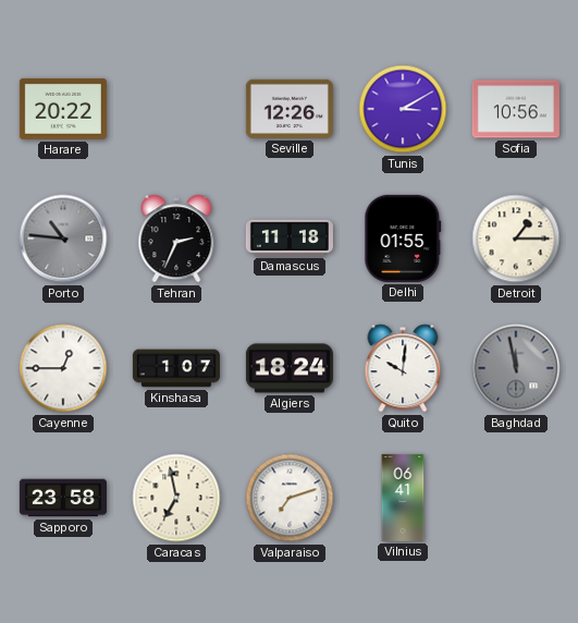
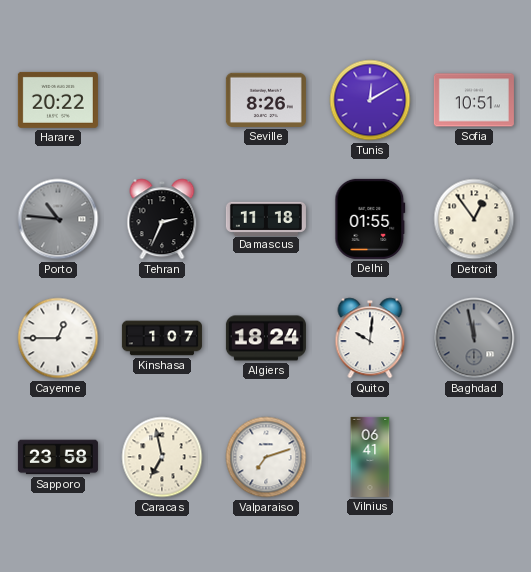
Seville: 12:26 -> 8:26 (266, 100)
Tunis: 3:10 -> 12:10 (370, 100)
Sofia: 10:56 -> 10:51 (474, 100)
Detroit: 1:15 -> 12:54 (474, 219)
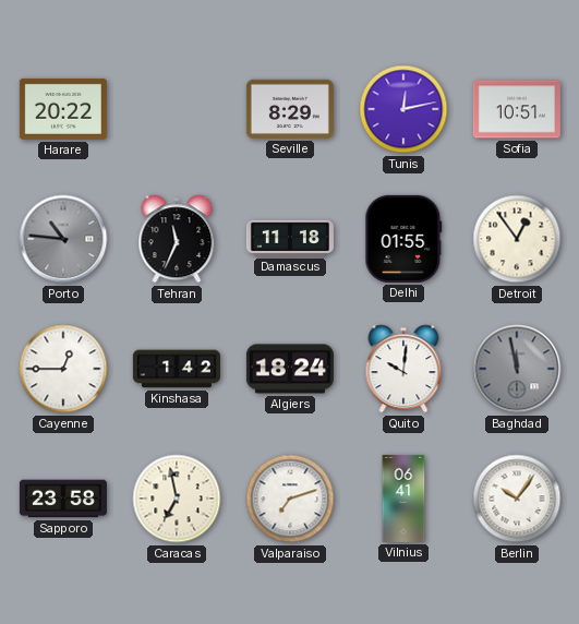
Seville: 8:26 -> 8:29 (290, 109)
Tunis: 12:10 -> 12:13 (403, 109)
Tehran: 2:34 -> 11:34 (177, 239)
Kinshasa: 1:07 -> 1:42 (177, 369)
Berlin: none -> 10:06 (517, 499)
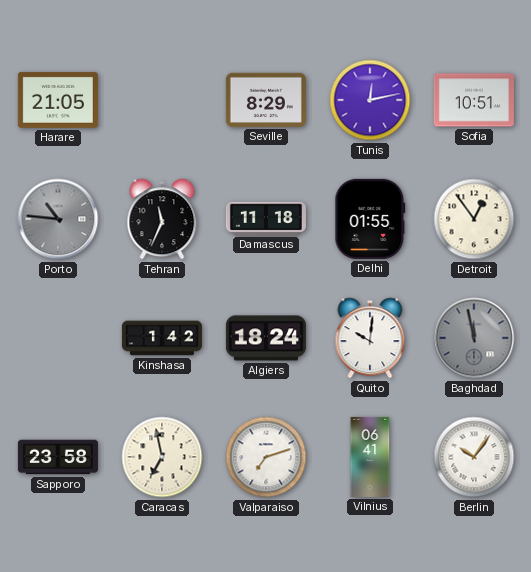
Harare: 20:22 -> 21:05 (58, 100)
Cayenne: 12:45 -> none (63, 369)
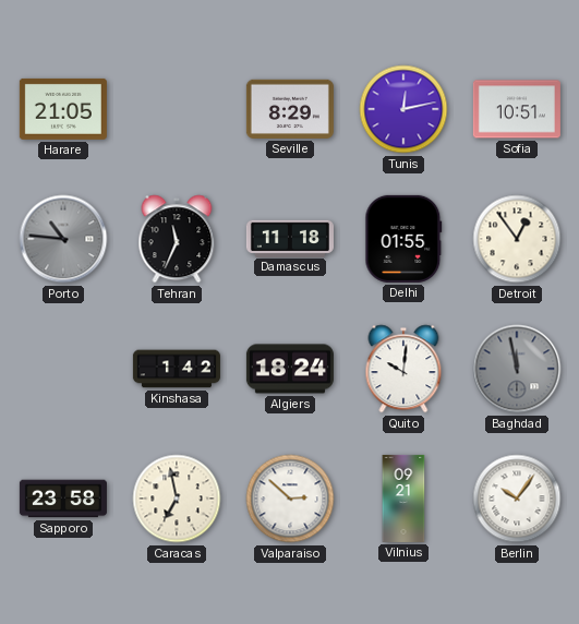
Valparaiso: 7:12 -> 2:52 (290, 499)
Vilnius: 06:41 -> 09:21 (403, 499)
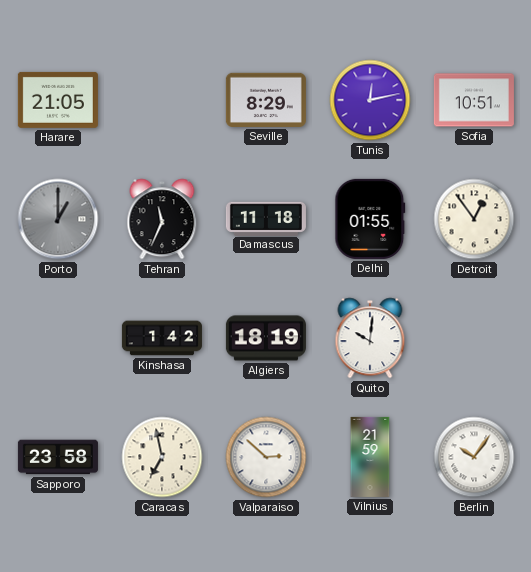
Porto: 10:46 -> 1:00 (58, 219)
Algiers: 18:24 -> 18:19 (266, 338)
Baghdad: 11:58 -> none (517, 369)
Vilnius: 09:21 -> 21:59 (370, 457)
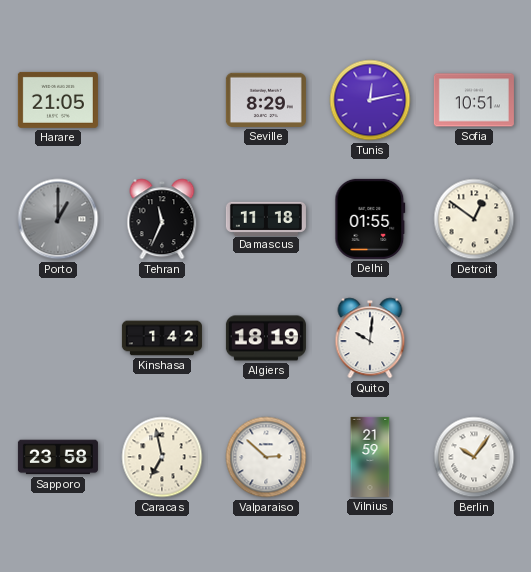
Detroit: 12:54 -> 12:51 (474, 219)
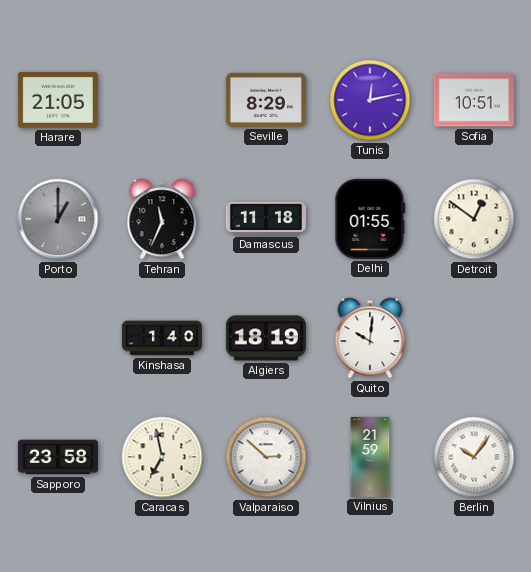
Kinshasa: 1:42 -> 1:40 (162, 338)
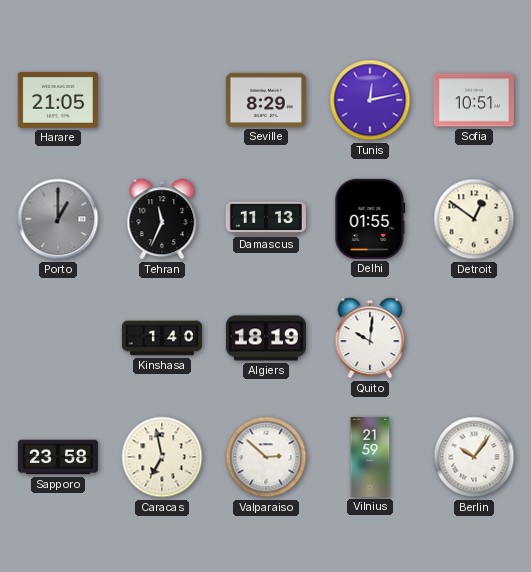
Damascus: 11:18 -> 11:13 (266, 218)
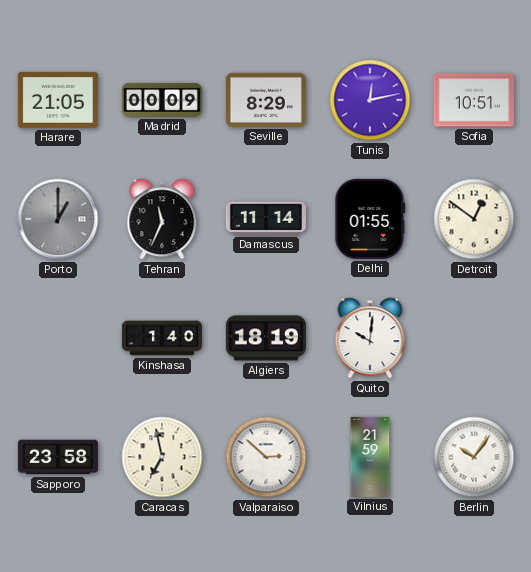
Madrid: none -> 00:09 (162, 100)
Damascus: 11:13 -> 11:14 (266, 218)
